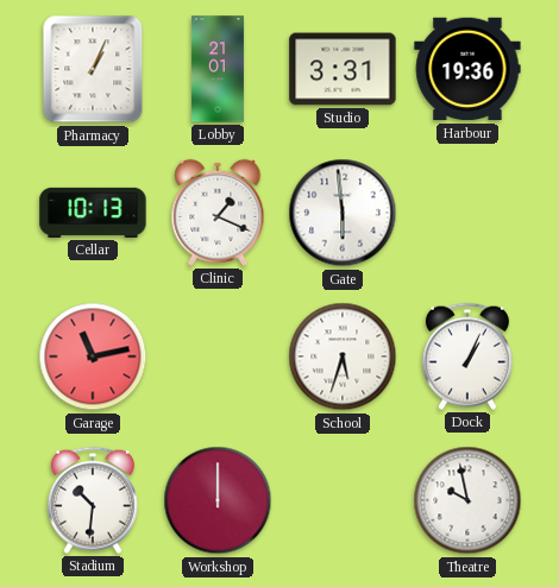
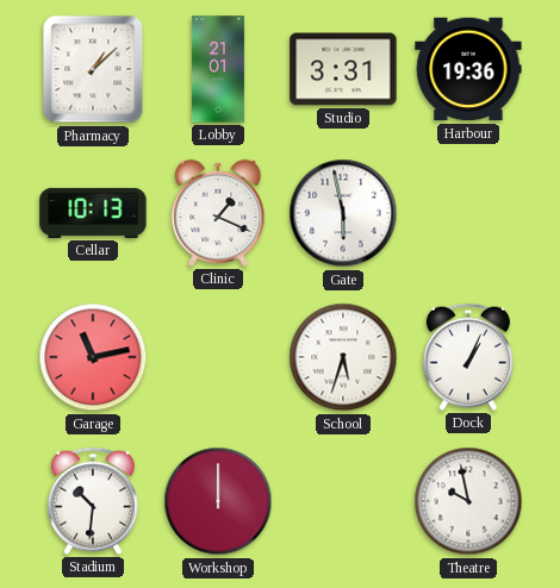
Pharmacy: 1:04 -> 1:08 (93, 69)
Gate: 5:59 -> 5:58 (343, 213)
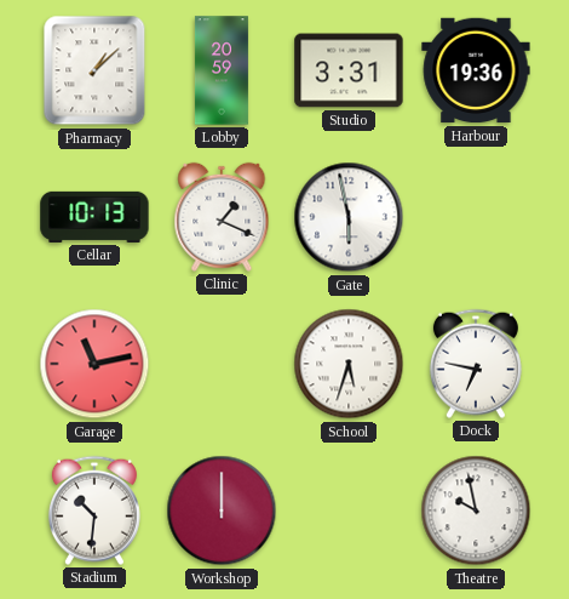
Lobby: 21:01 -> 20:59 (222, 70)
Dock: 1:04 -> 6:47 (476, 364)
